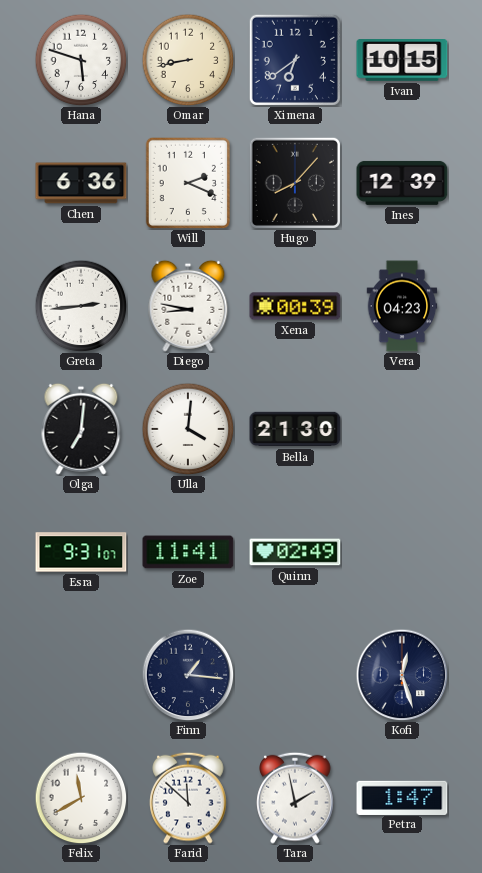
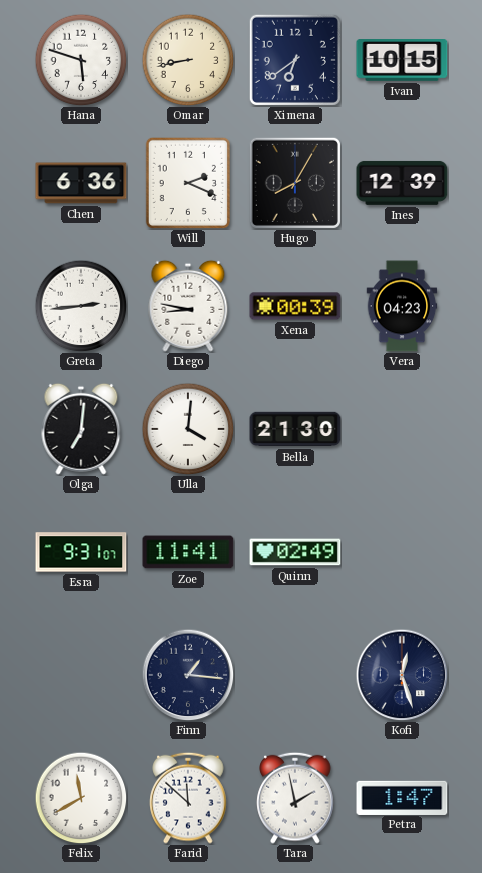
Hugo: 8:07 -> 8:05 (295, 183)
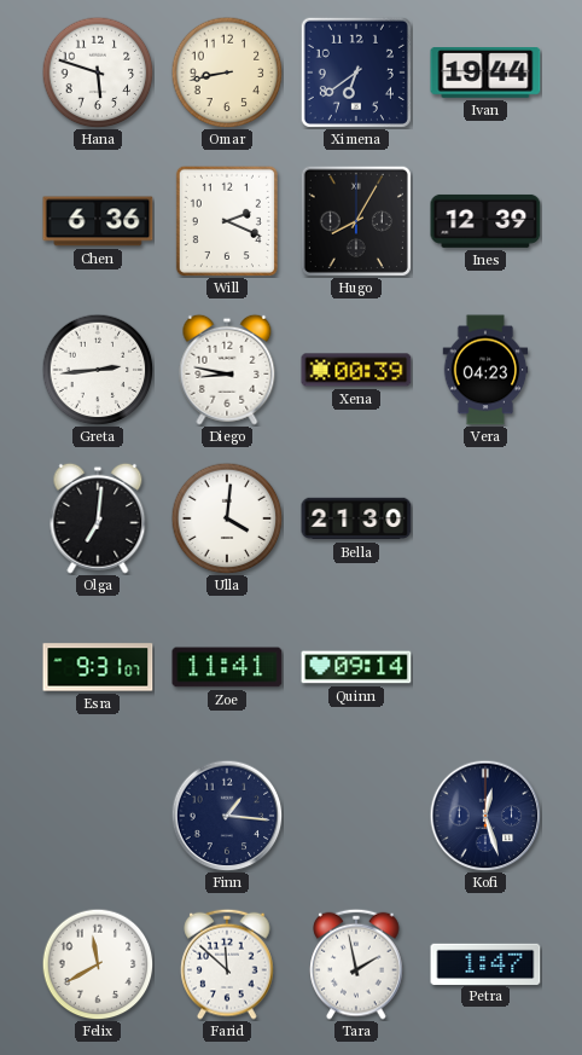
Ivan: 10:15 -> 19:44 (485, 74)
Quinn: 02:49 -> 09:14 (356, 667)
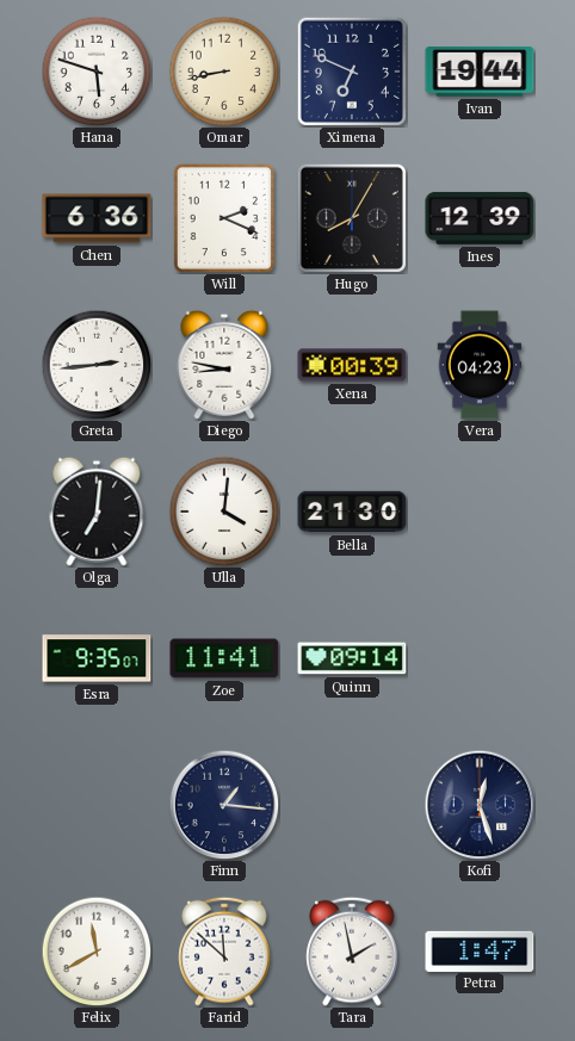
Ximena: 6:39 -> 6:49 (352, 72)
Esra: 9:31 -> 9:35 (97, 658)
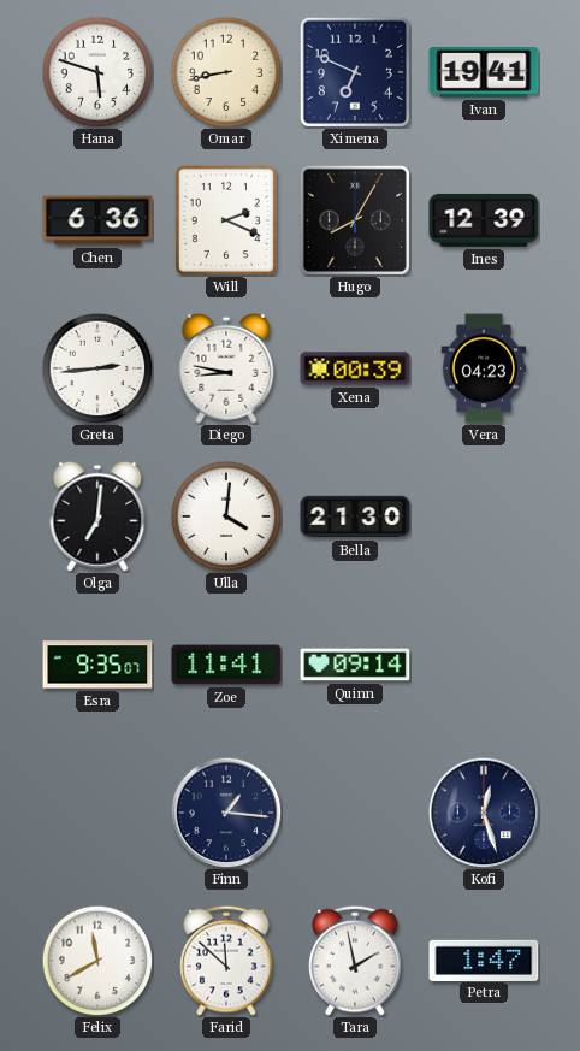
Ivan: 19:44 -> 19:41 (484, 73)
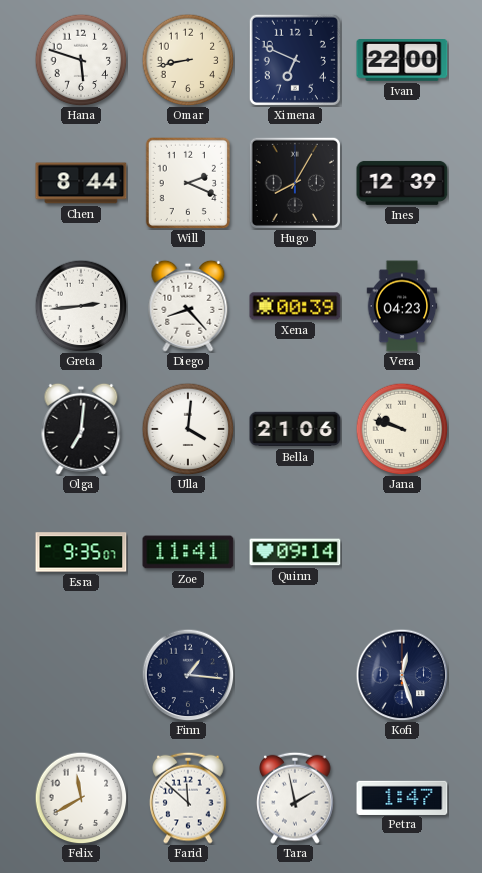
Ivan: 19:41 -> 22:00 (402, 61)
Chen: 6:36 -> 8:44 (81, 183)
Diego: 8:47 -> 8:23 (188, 306)
Bella: 21:30 -> 21:06 (295, 429)
Jana: none -> 9:48 (402, 429)
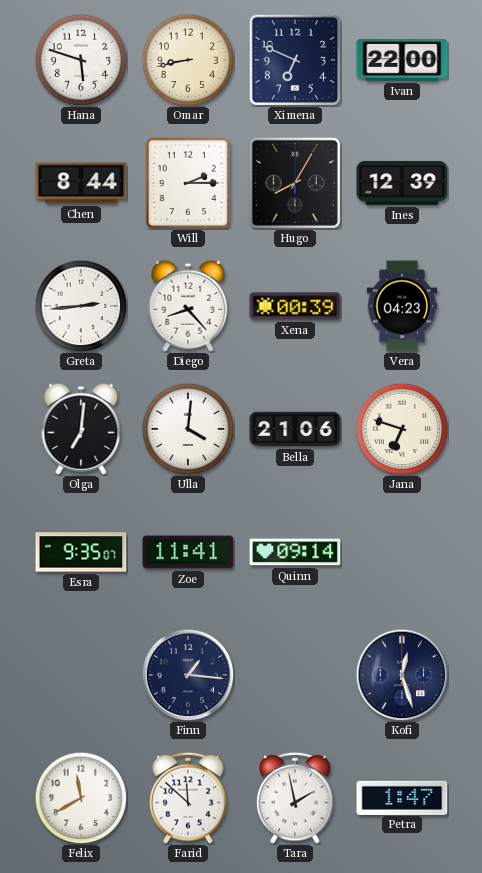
Will: 2:19 -> 2:15 (188, 183)
Jana: 9:48 -> 6:48 (402, 429)
